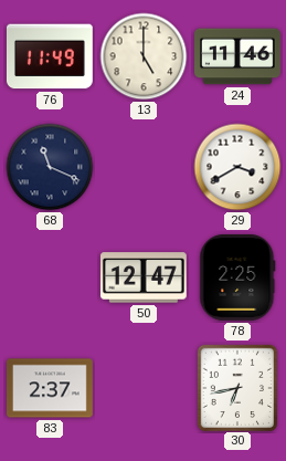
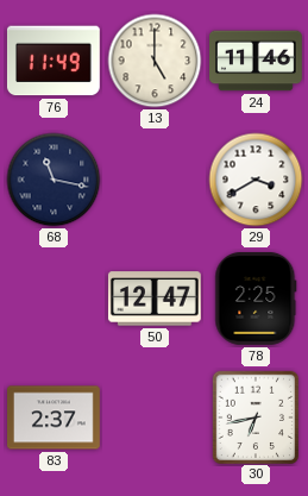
68: 11:19 -> 11:17 (54, 180)
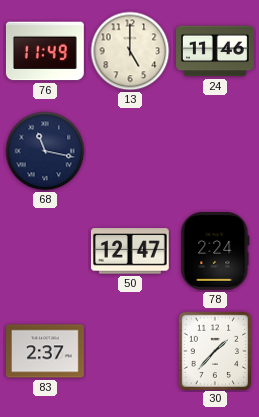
29: 3:40 -> none (256, 180)
78: 2:25 -> 2:24 (215, 251)
30: 6:43 -> 1:37 (214, 350)
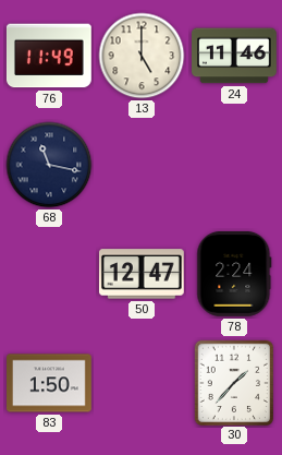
83: 2:37 -> 1:50 (50, 383)
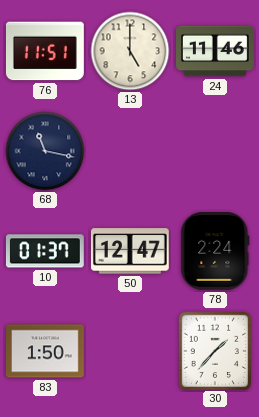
76: 11:49 -> 11:51 (45, 51)
10: none -> 01:37 (45, 251)
